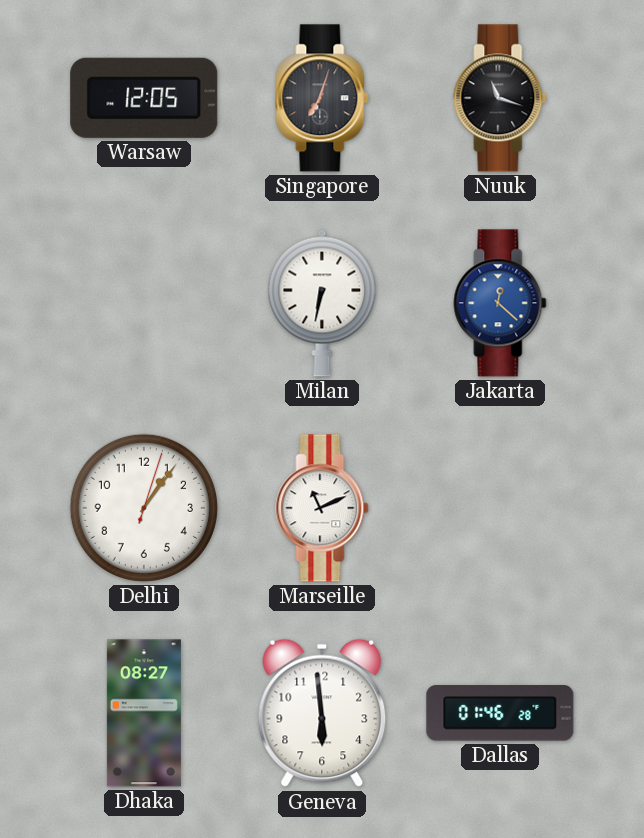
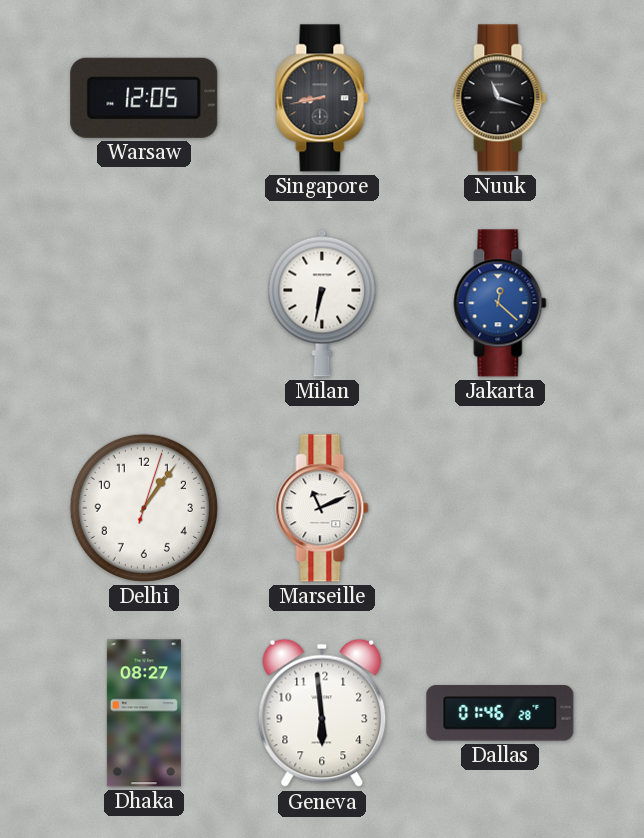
Singapore: 7:03 -> 8:43 (322, 98)
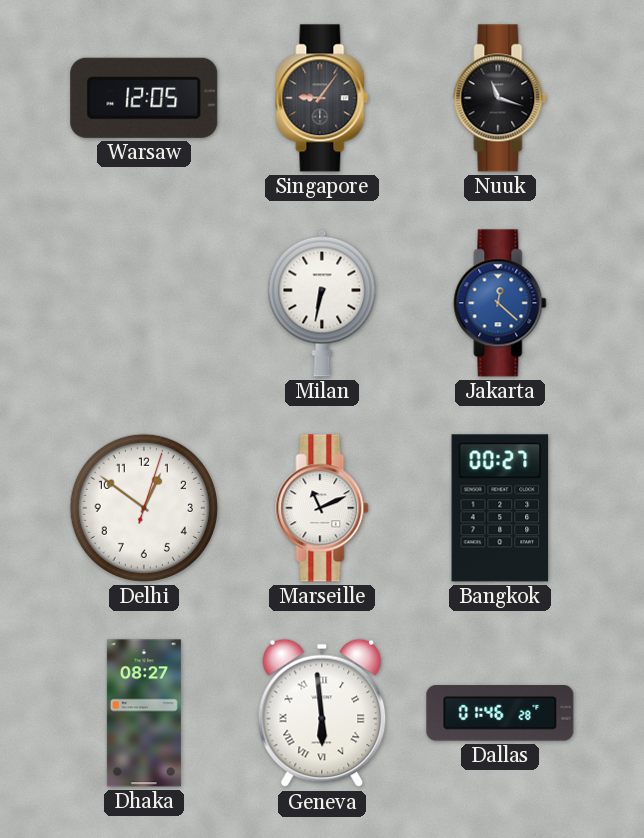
Singapore: 8:43 -> 9:06 (322, 98)
Delhi: 1:06 -> 12:51 (144, 508)
Bangkok: none -> 00:27 (500, 508)
Geneva numerals: Arabic -> Roman (322, 713)
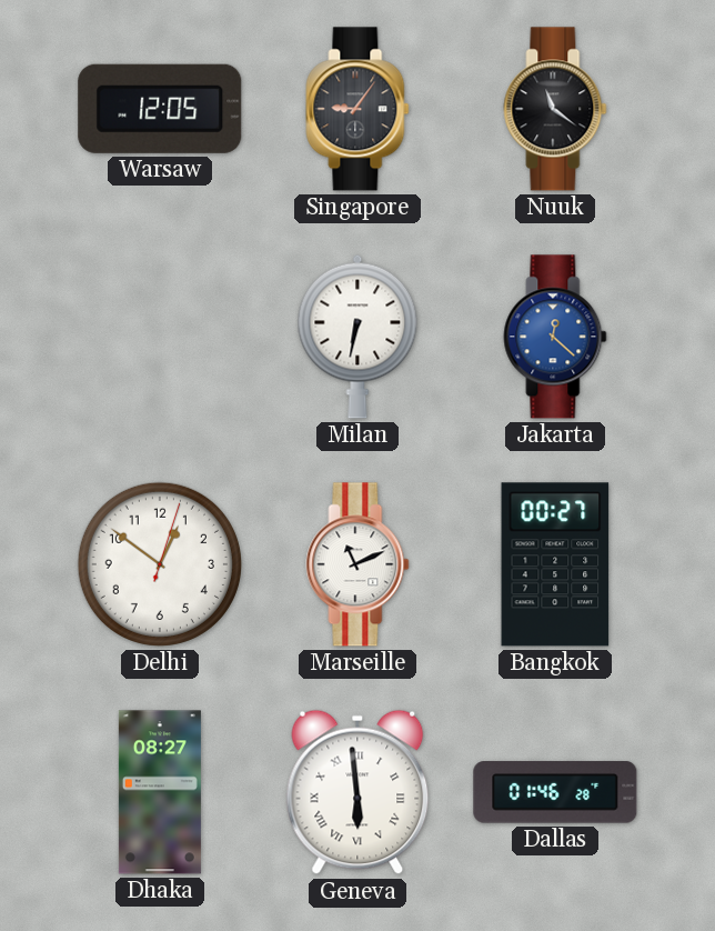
Nuuk: 11:18 -> 11:21 (555, 109)
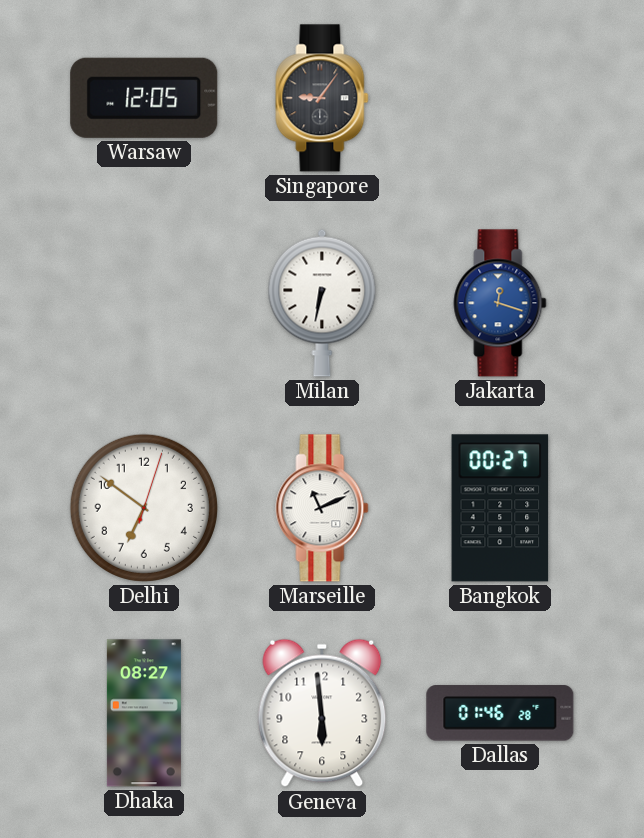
Nuuk: 11:21 -> none (555, 109)
Jakarta: 12:22 -> 12:18 (500, 303)
Delhi: 12:51 -> 6:51 (144, 508)
Geneva numerals: Roman -> Arabic (322, 713)
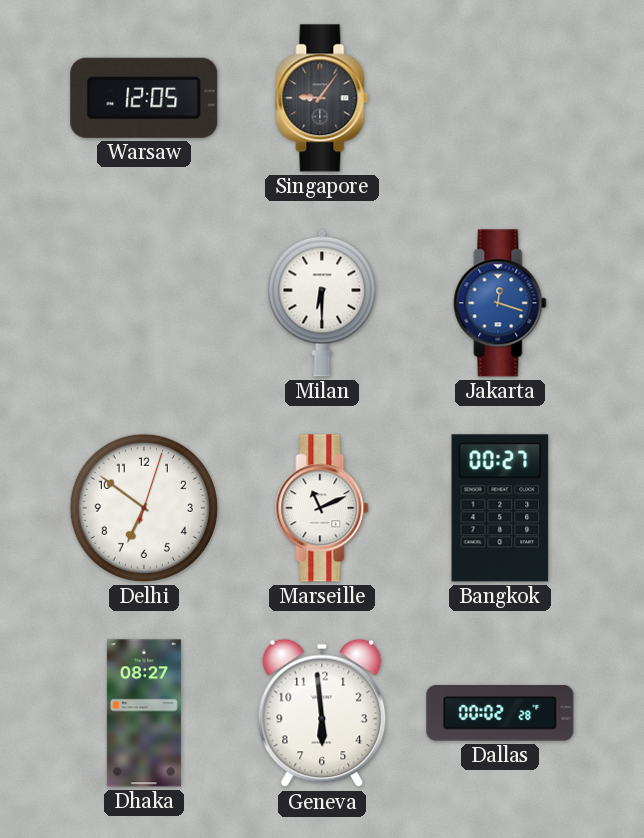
Milan: 6:32 -> 6:30 (322, 303)
Dallas: 01:46 -> 00:02 (500, 713)
